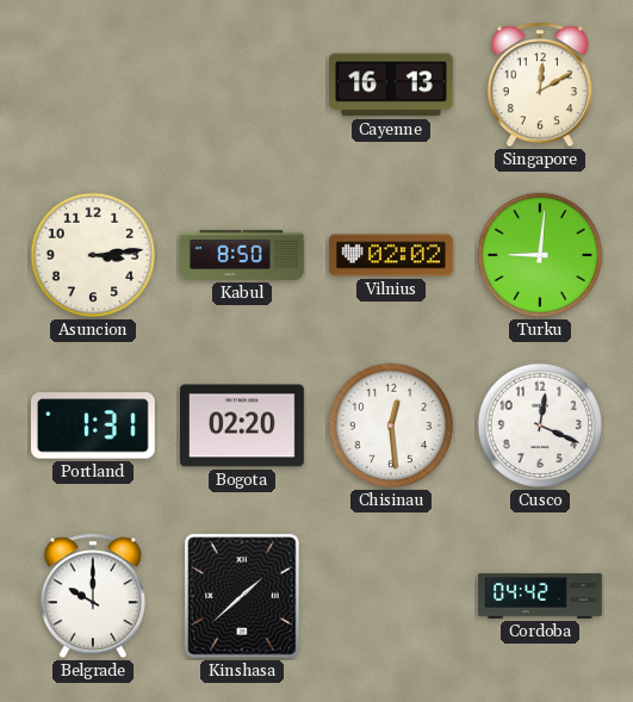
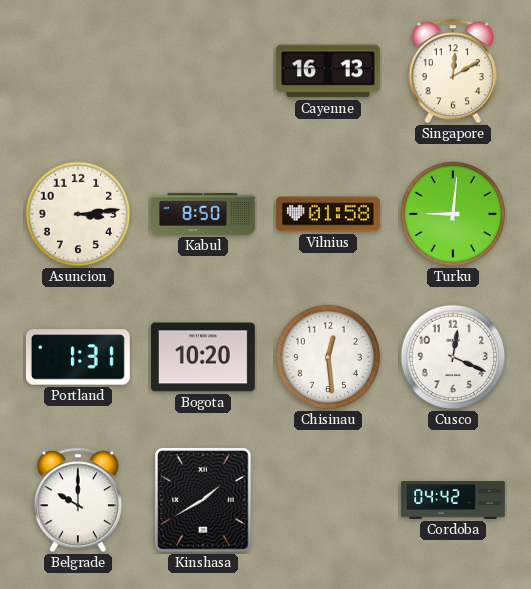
Vilnius: 02:02 -> 01:58 (329, 214)
Bogota: 02:20 -> 10:20 (203, 357)
Kinshasa: 1:38 -> 1:40 (203, 500)
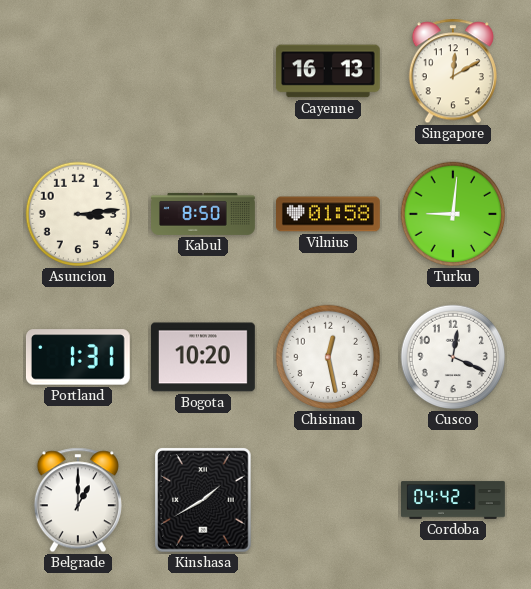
Chisinau: 12:29 -> 12:28 (328, 357)
Belgrade: 10:00 -> 1:00 (78, 500)
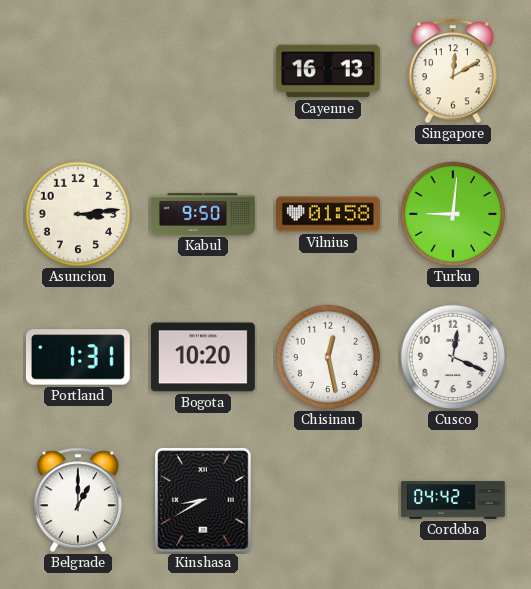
Kabul: 8:50 -> 9:50 (204, 214)
Kinshasa: 1:40 -> 8:40 (203, 500)
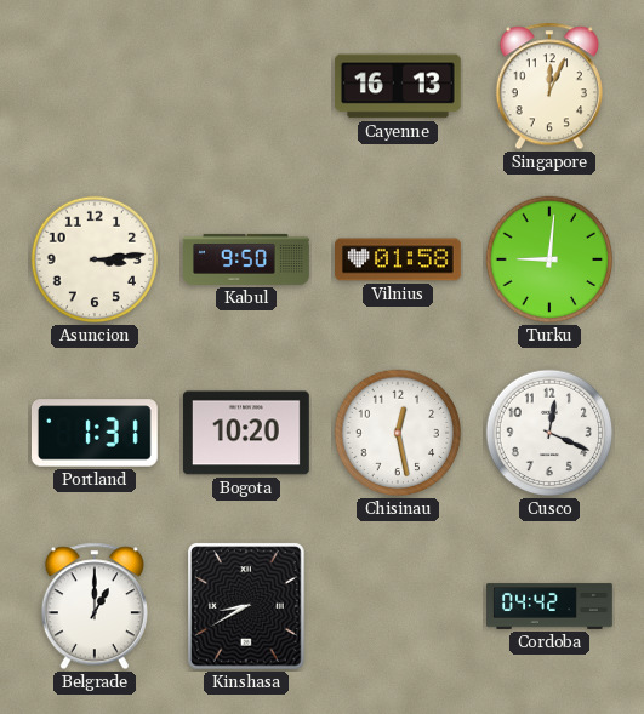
Singapore: 12:10 -> 12:04 (549, 86)
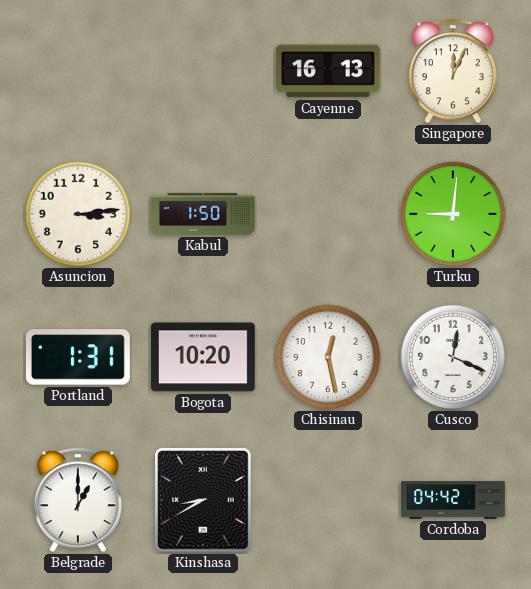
Kabul: 9:50 -> 1:50 (204, 214)
Vilnius: 01:58 -> none (399, 259)
